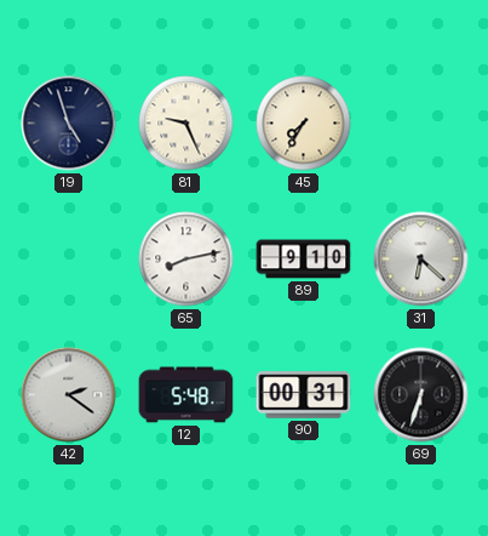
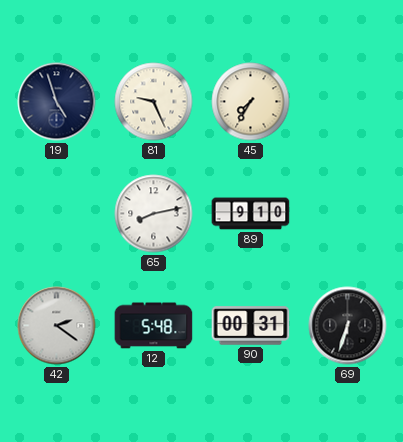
31: 6:22 -> none (421, 260)
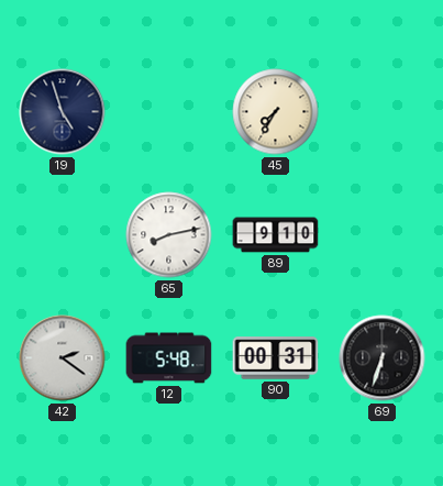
81: 9:26 -> none (154, 102)
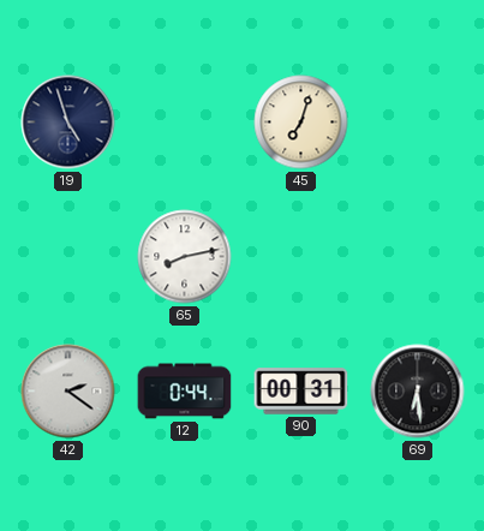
45: 7:35 -> 7:03 (301, 123)
89: 9:10 -> none (276, 235)
12: 5:48 -> 0:44 (185, 392)
69: 6:33 -> 6:29 (418, 392)
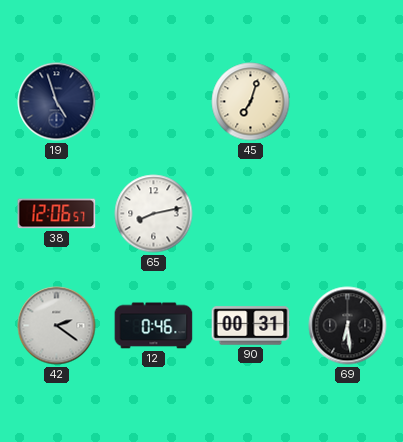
38: none -> 12:06 (57, 214)
12: 0:44 -> 0:46 (154, 326)
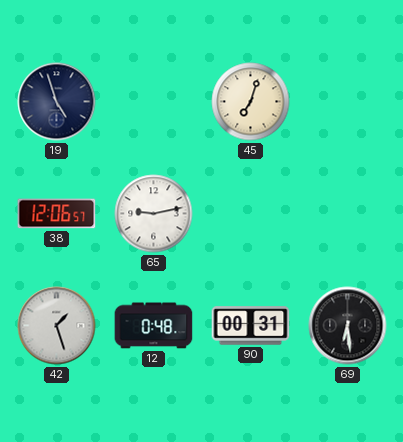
65: 8:13 -> 9:13 (154, 214)
42: 2:21 -> 1:27 (57, 326)
12: 0:46 -> 0:48 (154, 326)
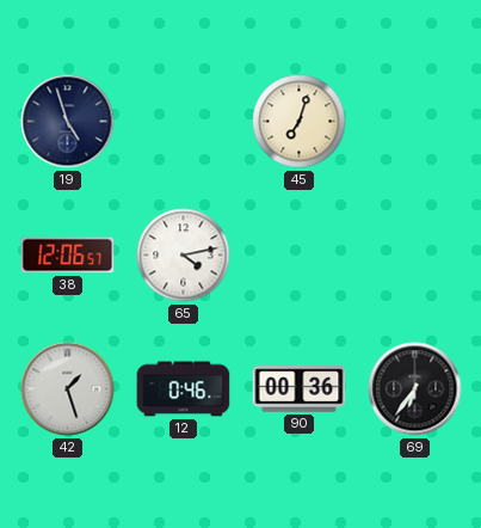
65: 9:13 -> 4:13 (184, 256)
12: 0:48 -> 0:46 (184, 389)
90: 00:31 -> 00:36 (300, 389)
69: 6:29 -> 6:36 (415, 389)
